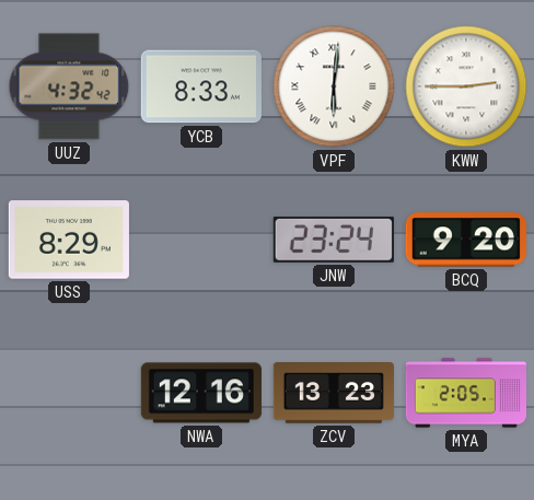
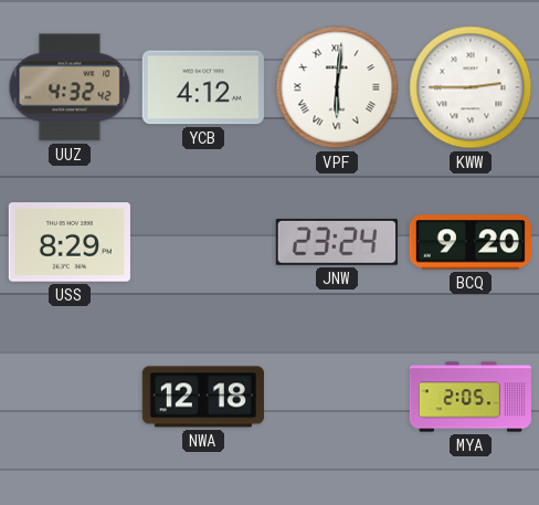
YCB: 8:33 -> 4:12 (203, 87)
NWA: 12:16 -> 12:18 (203, 397)
ZCV: 13:23 -> none (334, 393)
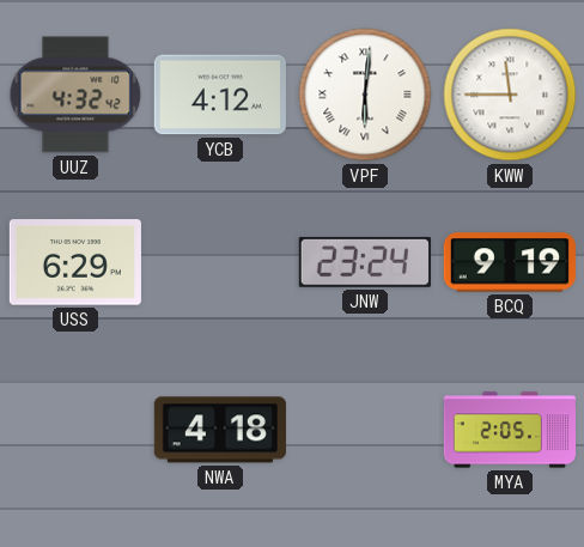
KWW: 2:45 -> 11:45 (510, 95)
USS: 8:29 -> 6:29 (75, 262)
BCQ: 9:20 -> 9:19 (510, 262)
NWA: 12:18 -> 4:18 (220, 430)
